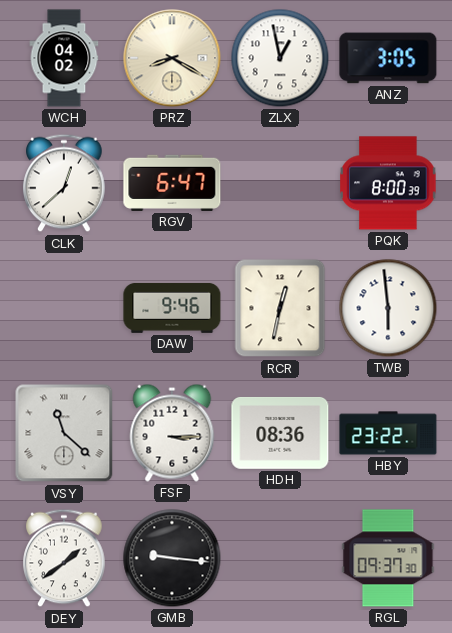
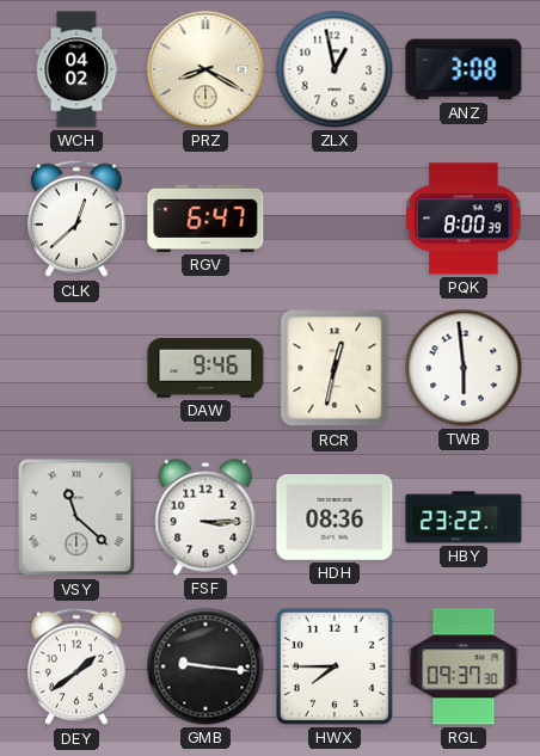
ANZ: 3:05 -> 3:08 (464, 69)
HWX: none -> 7:45 (335, 666)
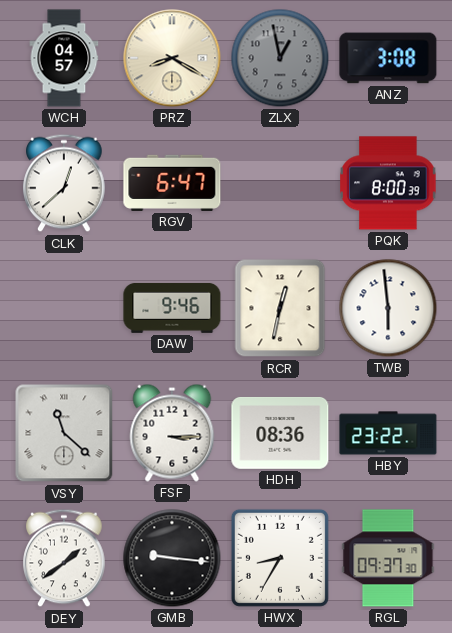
WCH: 04:02 -> 04:57 (64, 58)
ZLX dial: white -> grey (280, 58)
HWX: 7:45 -> 8:35 (280, 558)
